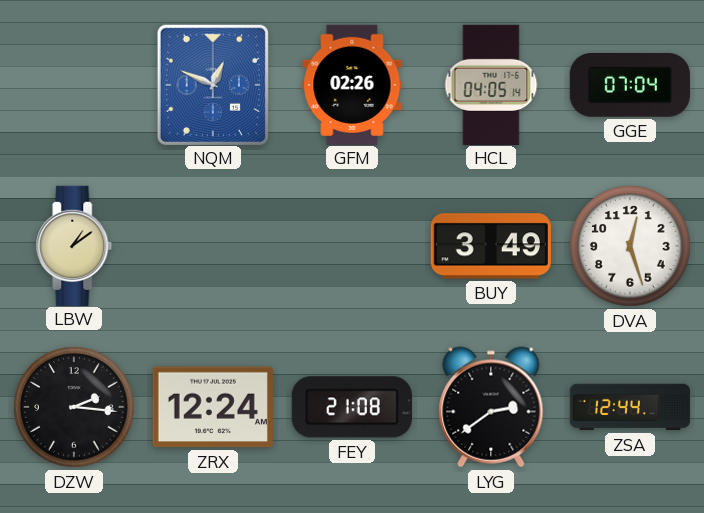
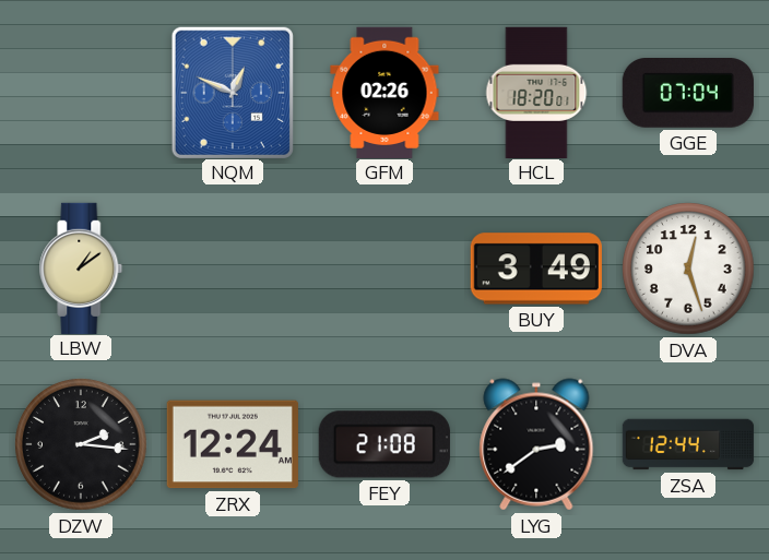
HCL: 04:05 -> 18:20 (536, 92)
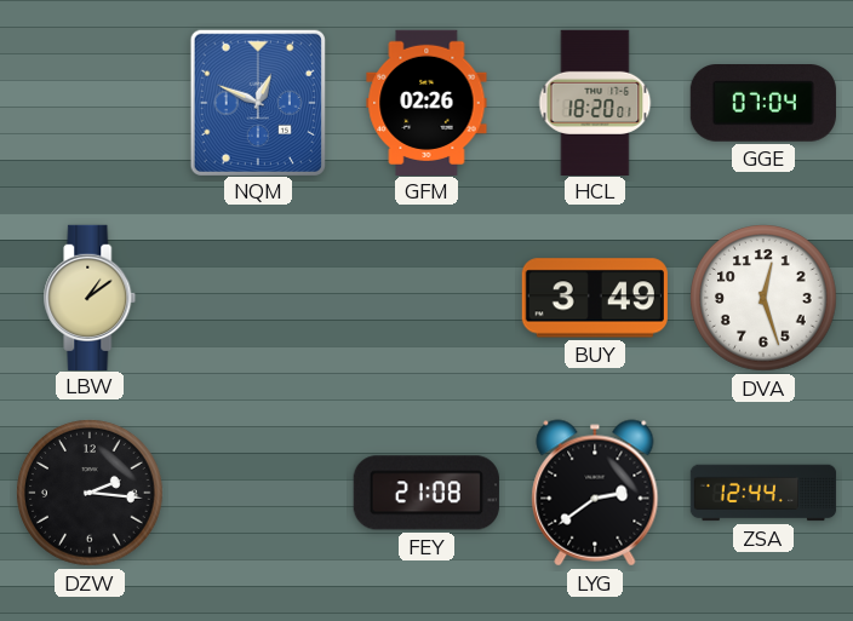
ZRX: 12:24 -> none (233, 444)
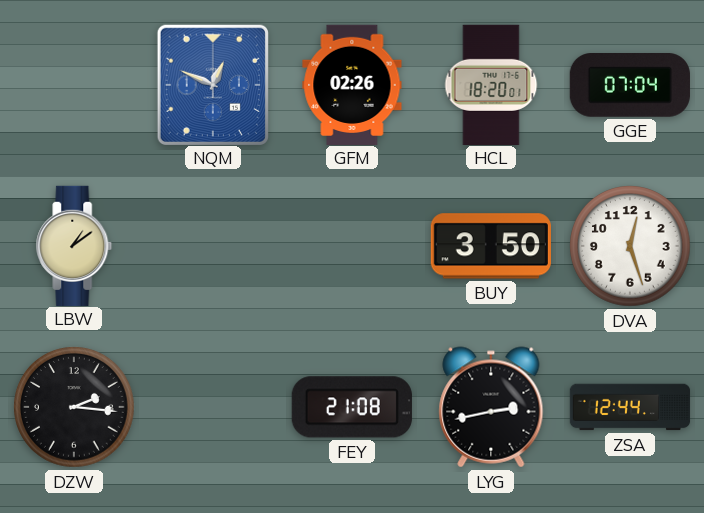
BUY: 3:49 -> 3:50 (491, 246)
LYG: 2:39 -> 2:43 (491, 407)
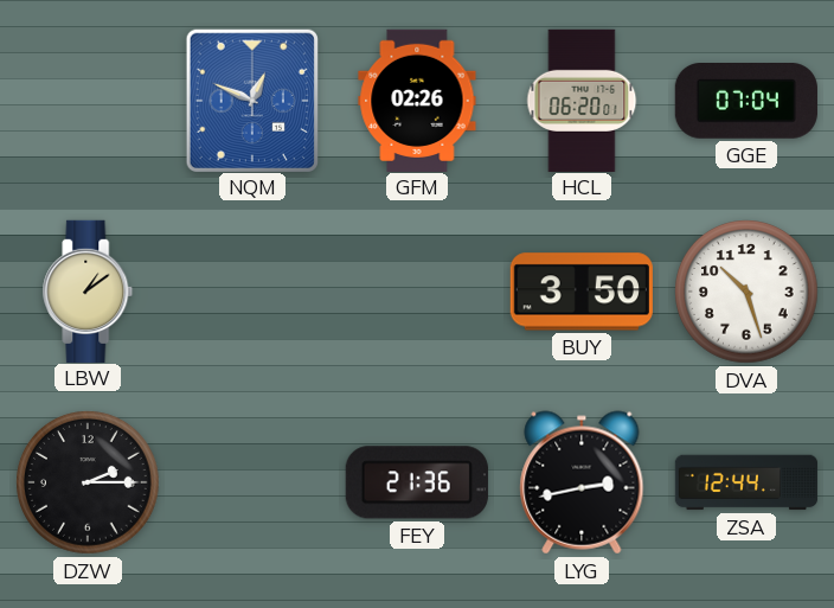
HCL: 18:20 -> 06:20 (582, 100)
DVA: 12:27 -> 10:27 (746, 292)
DZW: 2:16 -> 2:15 (88, 482)
FEY: 21:08 -> 21:36 (417, 482)
